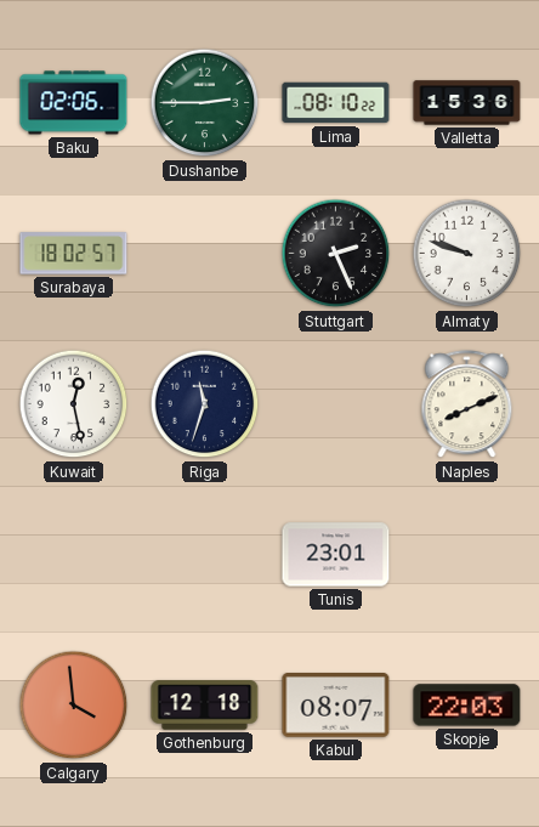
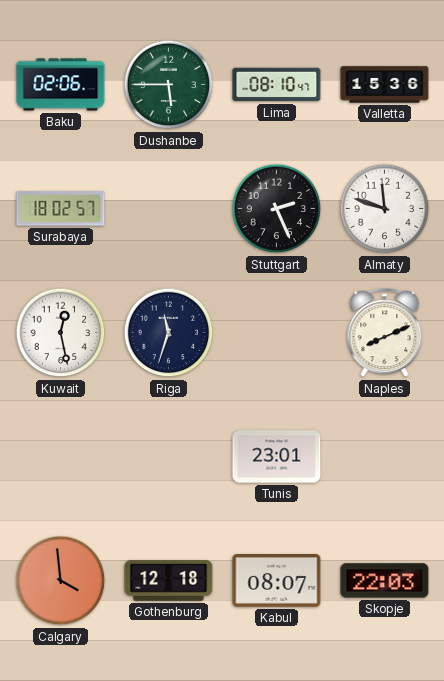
Dushanbe: 2:45 -> 5:45 (169, 85)
Lima: 08:10:22 -> 08:10:47 (277, 85)
Almaty: 9:48 -> 11:48 (385, 209)
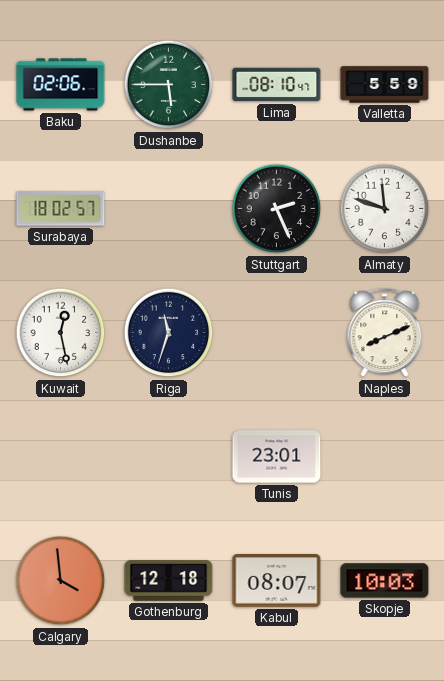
Valletta: 15:36 -> 5:59 (385, 85)
Skopje: 22:03 -> 10:03 (385, 581)
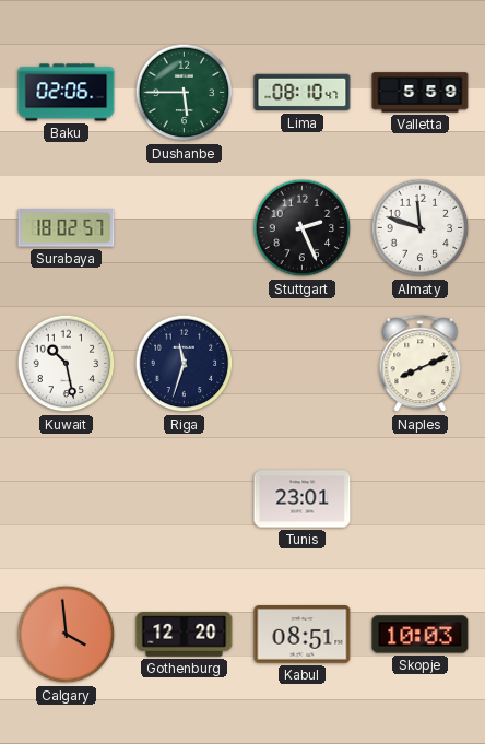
Kuwait: 12:28 -> 10:28 (67, 364)
Gothenburg: 12:18 -> 12:20 (185, 635)
Kabul: 08:07 -> 08:51 (303, 635)
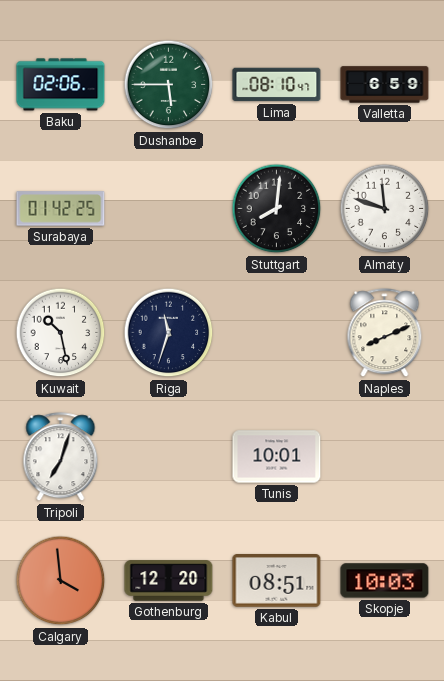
Valletta: 5:59 -> 6:59 (385, 85)
Surabaya: 18:02 -> 01:42 (61, 209)
Stuttgart: 2:26 -> 8:01 (277, 209)
Tripoli: none -> 7:03 (61, 457)
Tunis: 23:01 -> 10:01 (277, 457)
